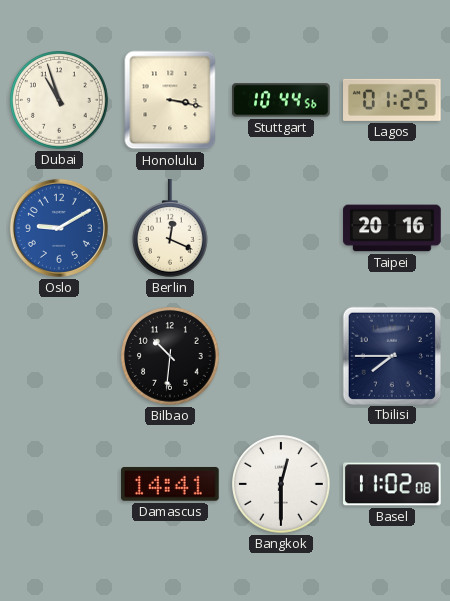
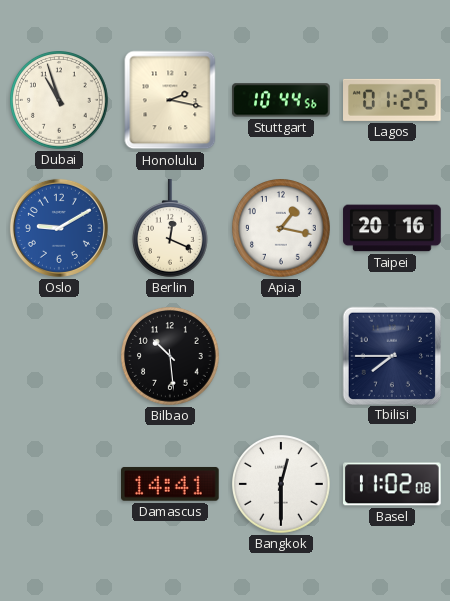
Honolulu: 3:17 -> 2:17 (170, 100)
Apia: none -> 1:17 (282, 229)
Bilbao: 10:31 -> 10:29 (171, 357)
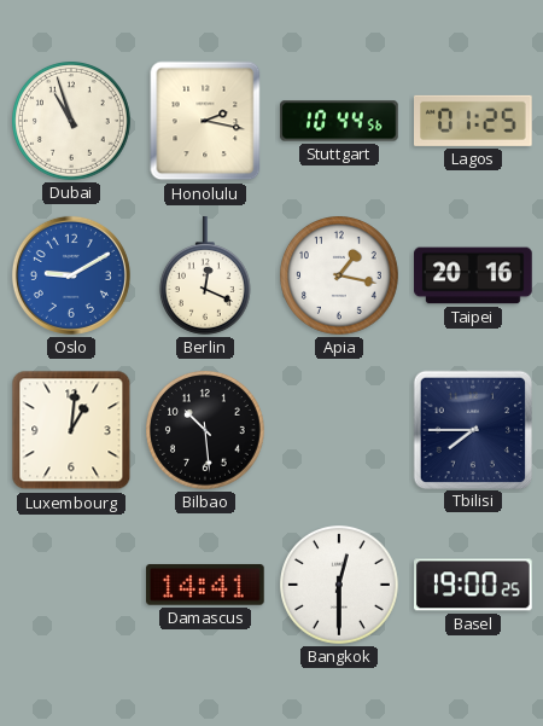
Luxembourg: none -> 1:01 (71, 430)
Basel: 11:02 -> 19:00 (474, 585)
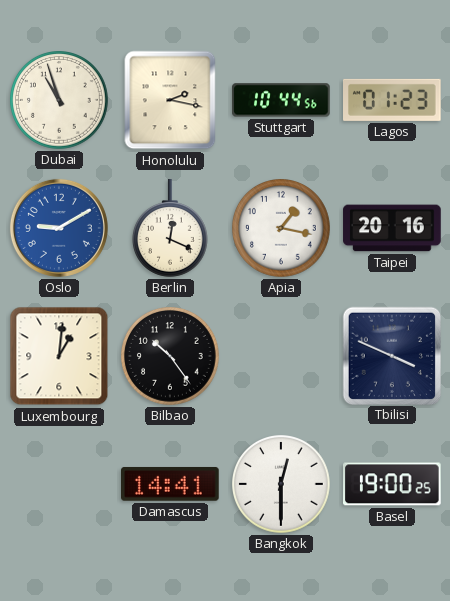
Lagos: 01:25 -> 01:23 (393, 100)
Bilbao: 10:29 -> 10:24 (171, 357)
Tbilisi: 7:45 -> 3:49 (391, 355)
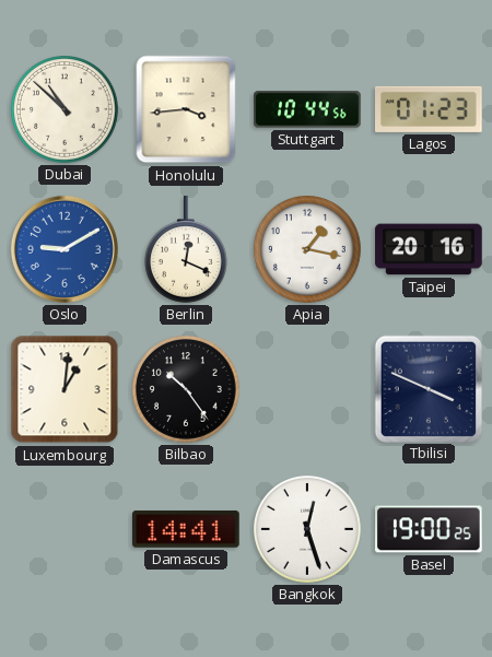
Dubai: 10:57 -> 10:52 (66, 110)
Honolulu: 2:17 -> 3:44 (186, 109)
Bangkok: 12:30 -> 12:27 (308, 530)
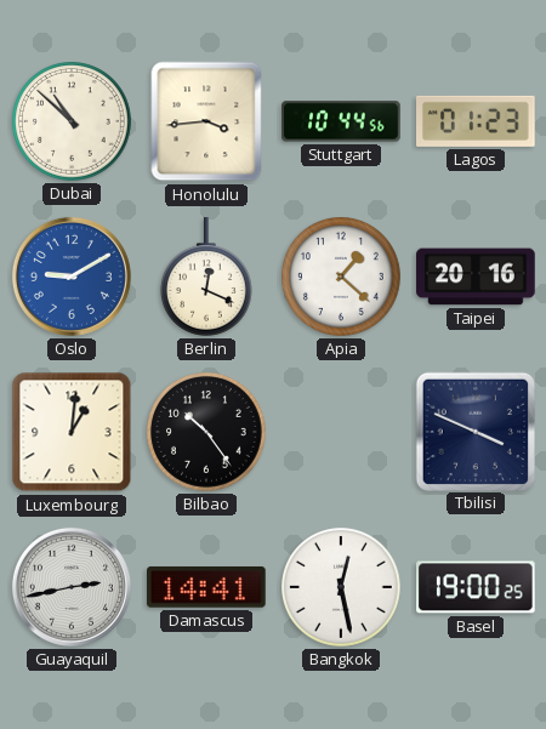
Apia: 1:17 -> 1:22 (342, 278)
Guayaquil: none -> 2:43 (72, 587)
Bangkok: 12:27 -> 12:28 (342, 588)
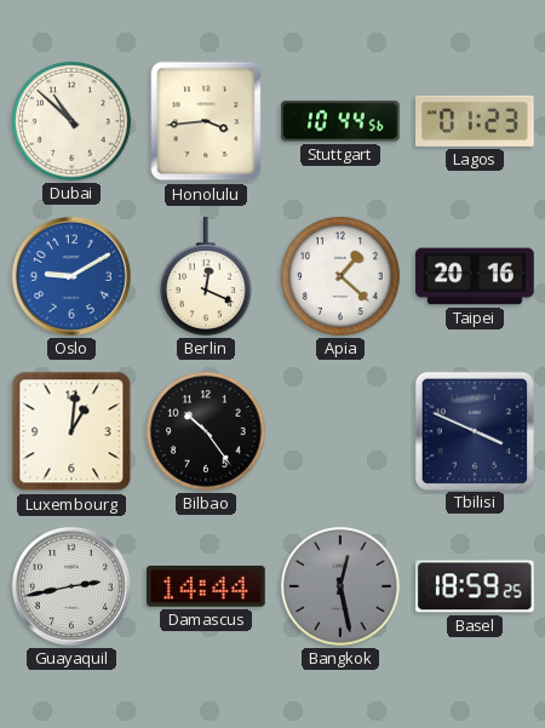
Damascus: 14:41 -> 14:44 (207, 586)
Bangkok dial: white -> grey (342, 587)
Basel: 19:00 -> 18:59 (476, 586)
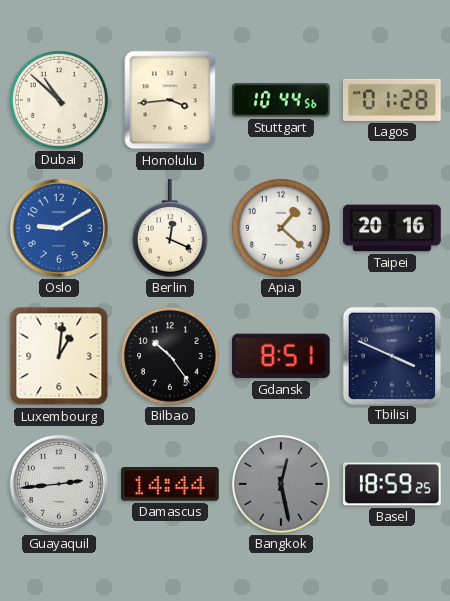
Lagos: 01:23 -> 01:28 (393, 100)
Gdansk: none -> 8:51 (282, 356)
Guayaquil: 2:43 -> 2:44 (59, 484)
